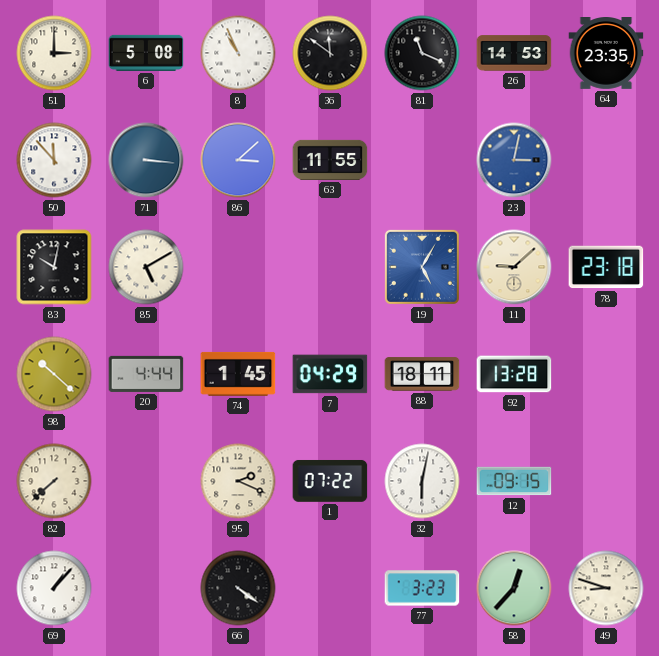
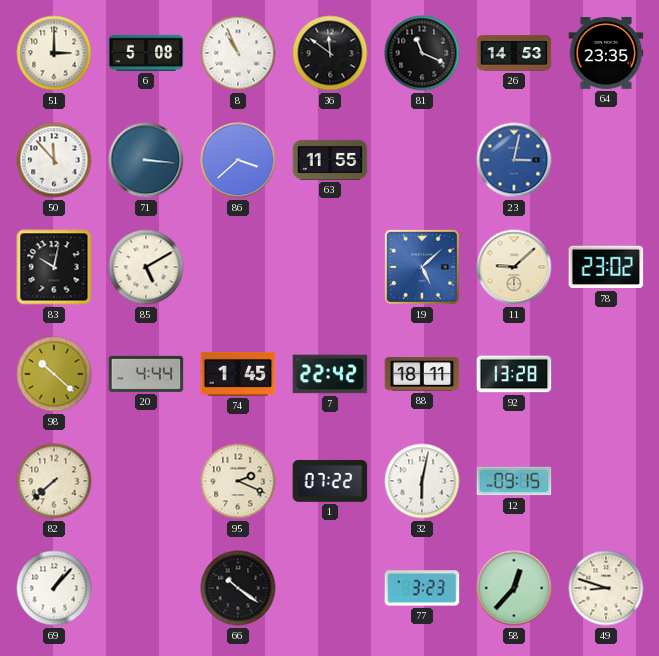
86: 3:08 -> 3:38 (238, 160)
19: 5:05 -> 5:08 (422, 267)
78: 23:18 -> 23:02 (606, 267)
7: 04:29 -> 22:42 (330, 374)
66: 4:21 -> 10:21 (238, 588)
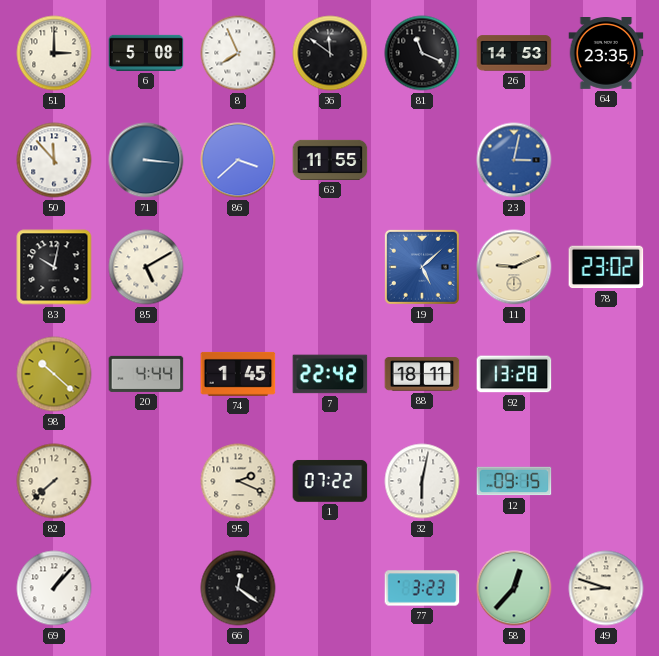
8: 10:56 -> 7:56 (238, 53)
11: 9:08 -> 9:11 (514, 267)
66: 10:21 -> 12:21 (238, 588)
